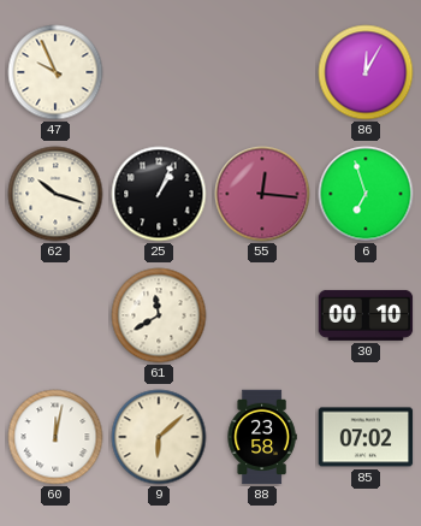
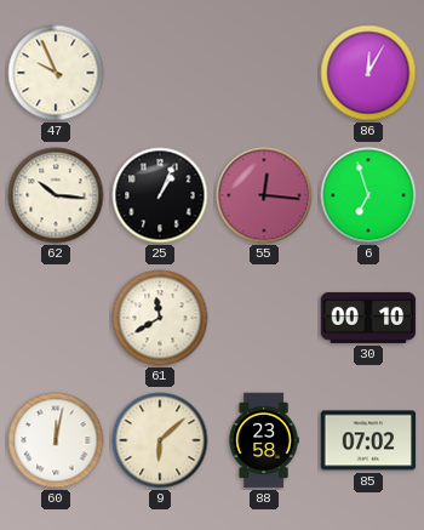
62: 10:18 -> 10:16 (56, 195)
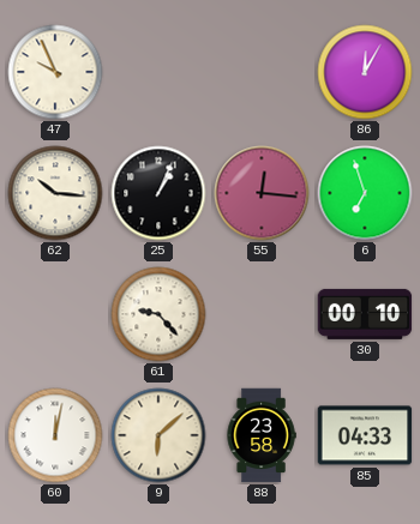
61: 11:40 -> 9:23 (158, 314)
85: 07:02 -> 04:33 (365, 435)
